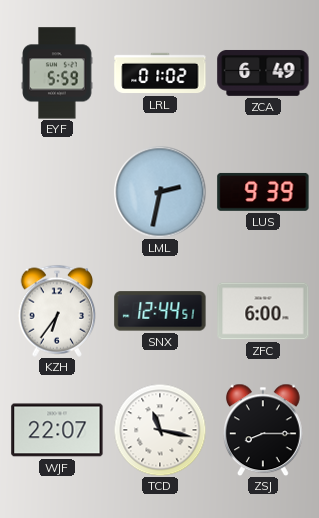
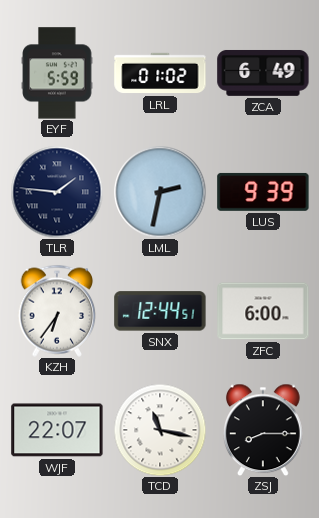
TLR: none -> 1:46 (57, 192)
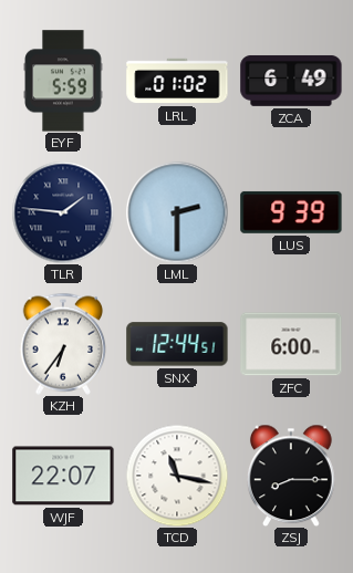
LML: 2:32 -> 2:30 (177, 212)
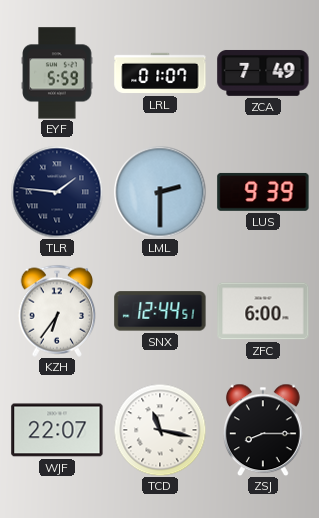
LRL: 01:02 -> 01:07 (160, 73)
ZCA: 6:49 -> 7:49 (263, 73)
